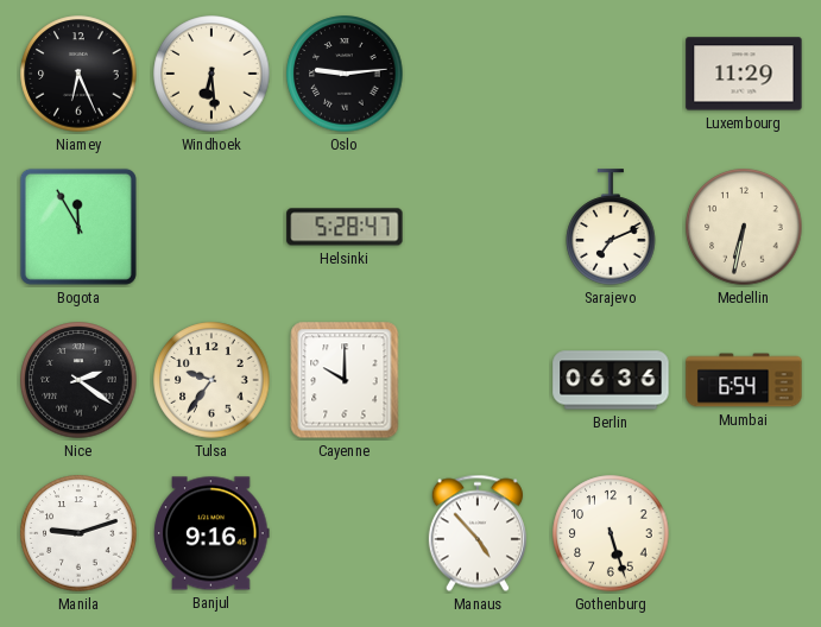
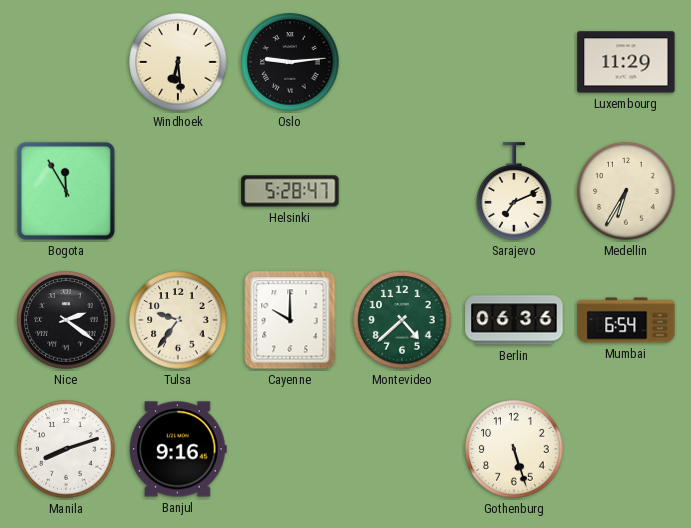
Niamey: 6:26 -> none (78, 74)
Medellin: 6:32 -> 6:35 (626, 191)
Montevideo: none -> 4:38 (402, 320)
Manila: 9:12 -> 8:12 (66, 449)
Manaus: 4:53 -> none (478, 533)
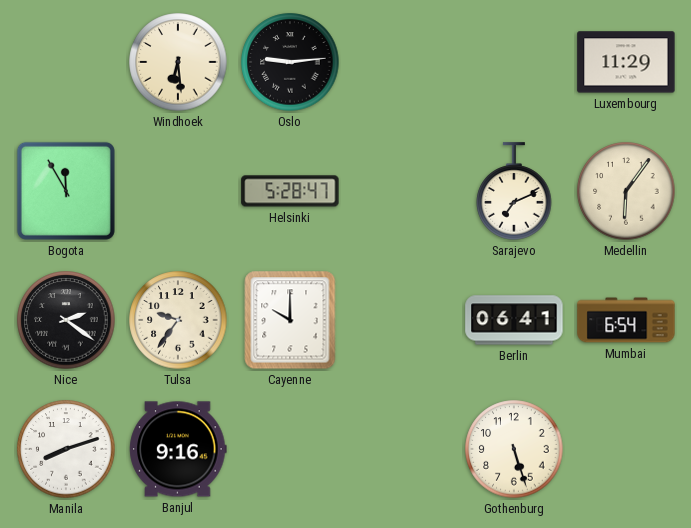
Medellin: 6:35 -> 6:06 (626, 191)
Montevideo: 4:38 -> none (402, 320)
Berlin: 06:36 -> 06:41 (514, 320)
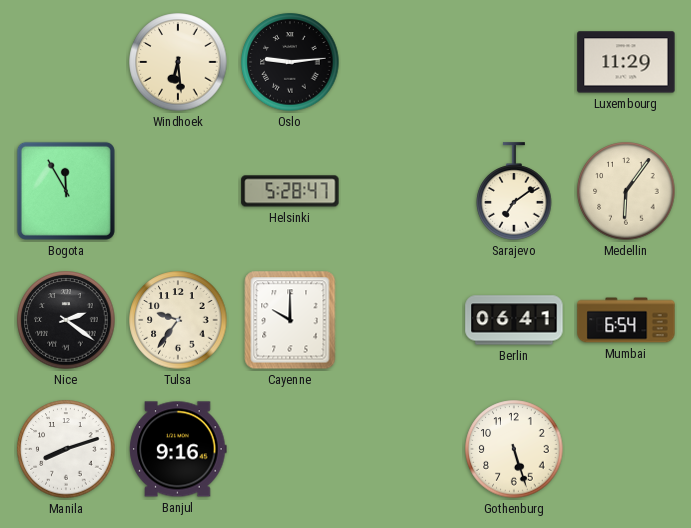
Sarajevo: 7:11 -> 7:09 (514, 191)
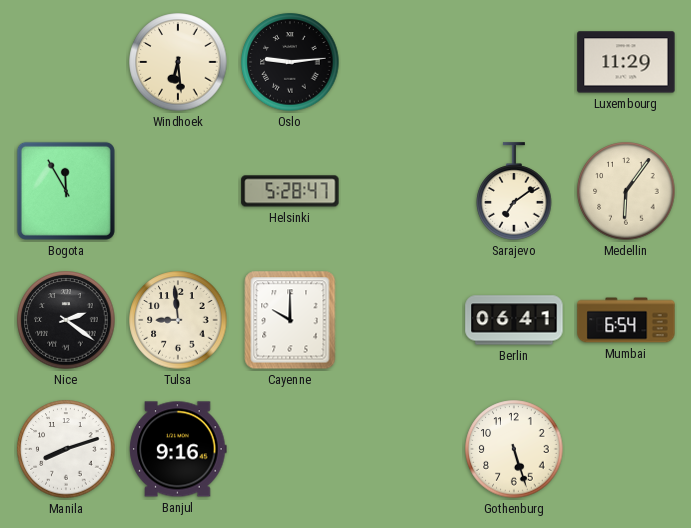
Tulsa: 9:36 -> 8:59 (178, 320)
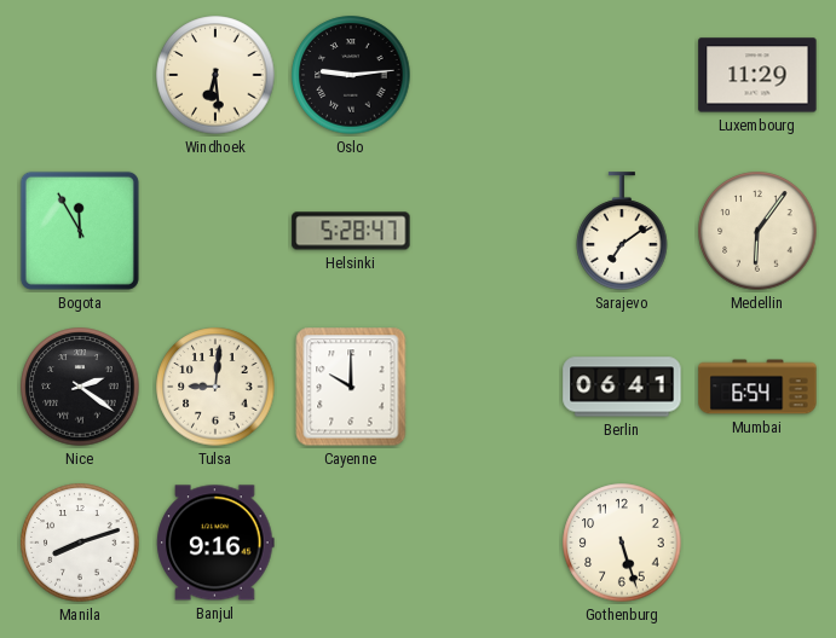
Tulsa: 8:59 -> 9:01 (215, 387)
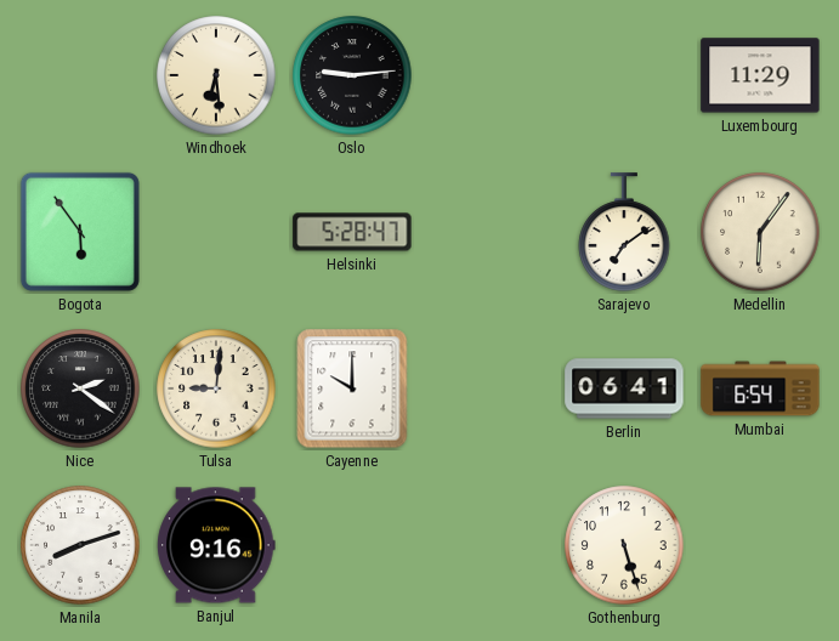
Bogota: 11:55 -> 5:54 (80, 232)
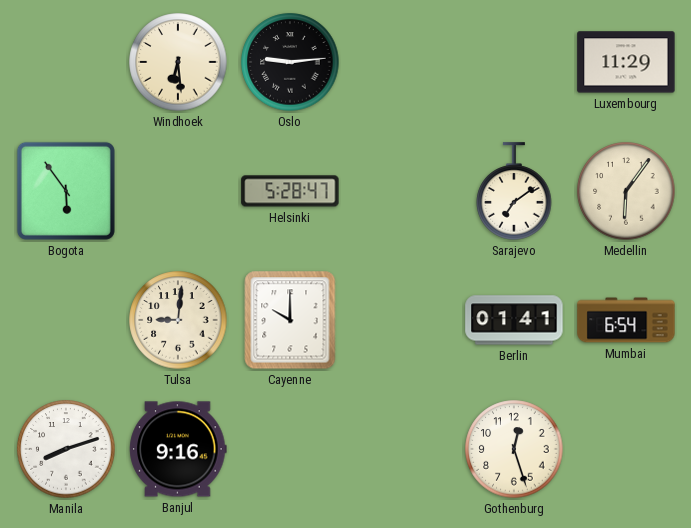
Nice: 2:21 -> none (80, 388)
Berlin: 06:41 -> 01:41 (514, 320)
Gothenburg: 5:27 -> 12:27 (514, 449)
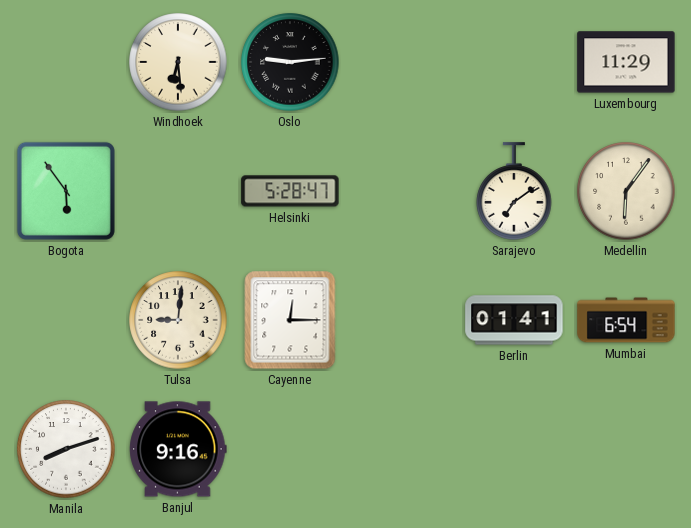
Cayenne: 10:00 -> 12:15 (290, 320)
Gothenburg: 12:27 -> none (514, 449)
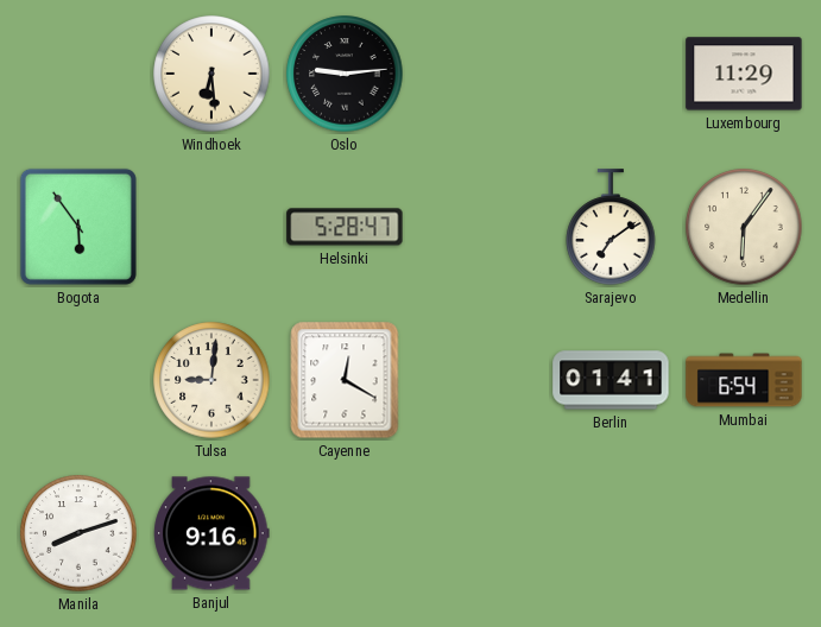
Cayenne: 12:15 -> 12:20 (345, 380)
